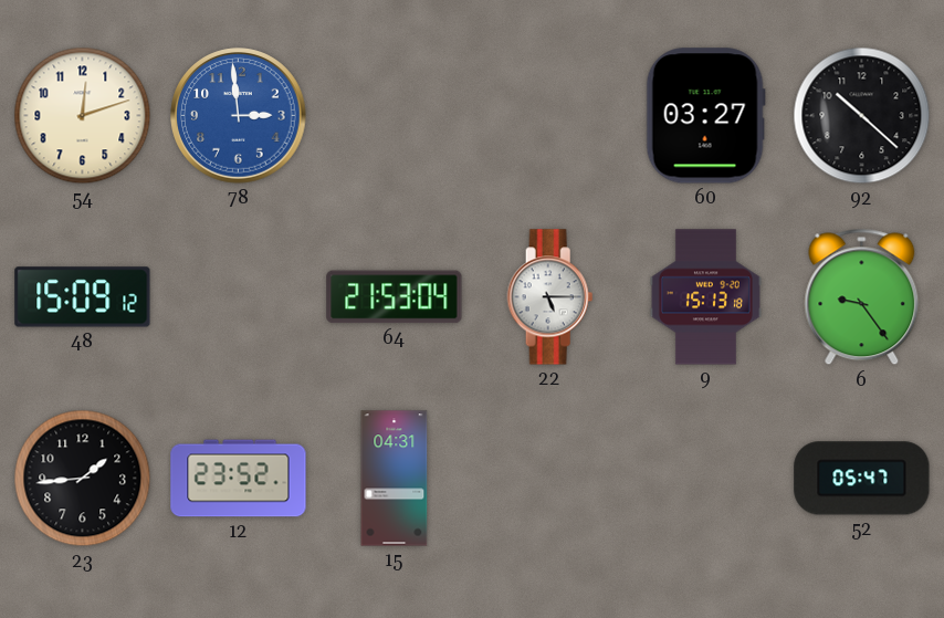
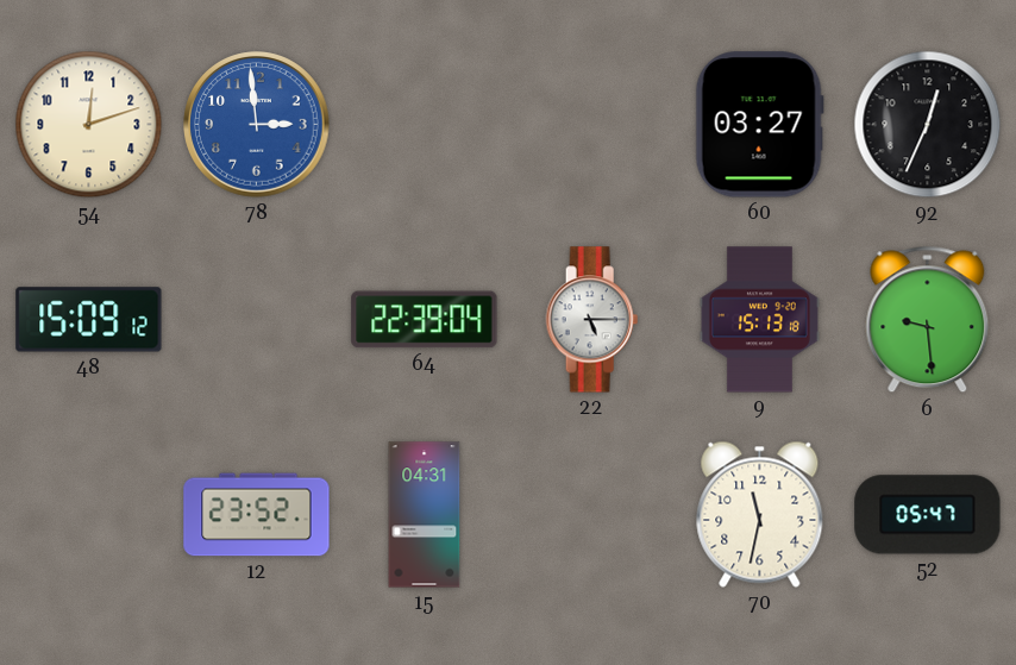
92: 10:22 -> 12:34 (928, 125)
64: 21:53 -> 22:39 (425, 320)
6: 9:24 -> 9:29 (928, 320)
23: 1:44 -> none (83, 479)
70: none -> 11:32 (760, 514)
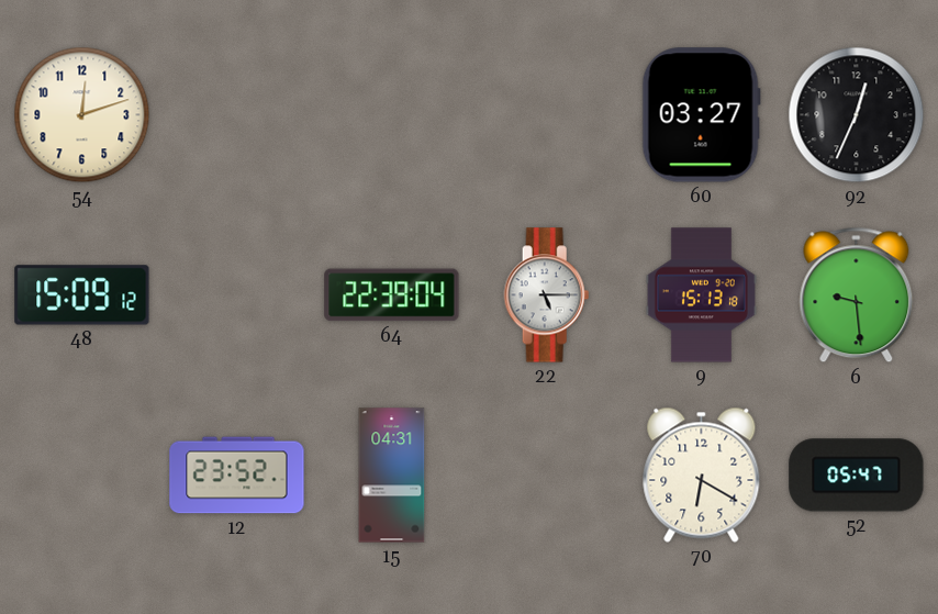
78: 2:59 -> none (257, 125)
70: 11:32 -> 6:20 (702, 475)
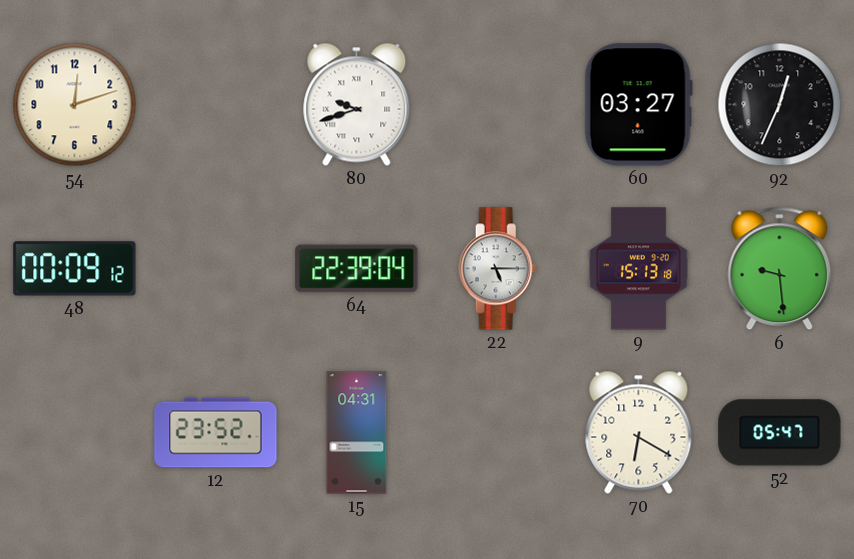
80: none -> 9:42 (357, 104)
48: 15:09 -> 00:09 (75, 269)
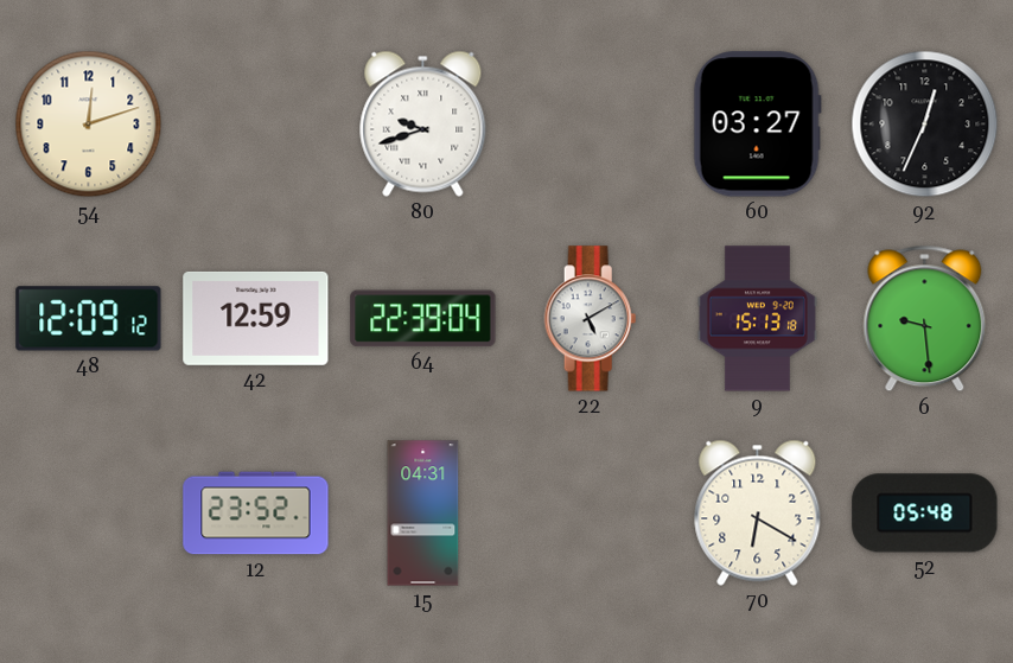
48: 00:09 -> 12:09 (89, 319)
42: none -> 12:59 (256, 318)
22: 5:15 -> 5:10 (591, 319)
52: 05:47 -> 05:48 (925, 514)
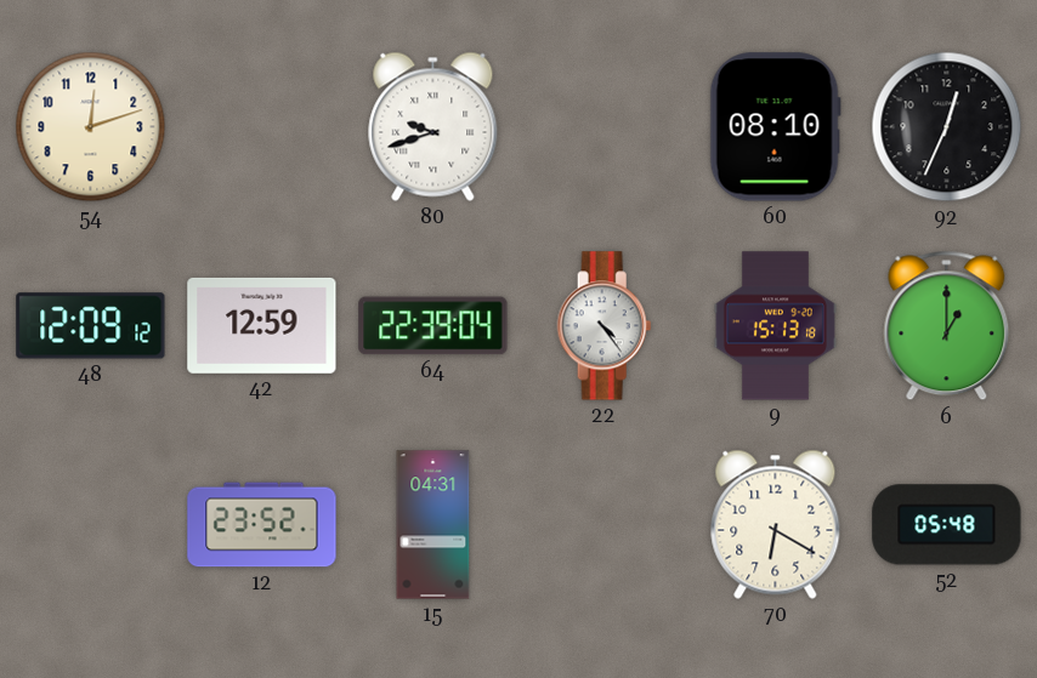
60: 03:27 -> 08:10 (775, 127)
22: 5:10 -> 4:24 (605, 326)
6: 9:29 -> 1:00 (947, 326)
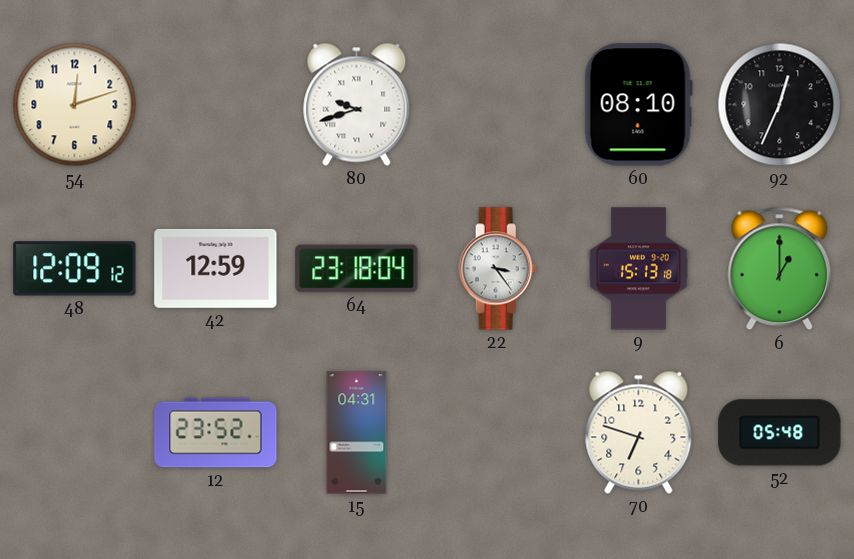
64: 22:39 -> 23:18 (357, 269)
22: 4:24 -> 3:24 (498, 269)
70: 6:20 -> 6:48 (639, 432)
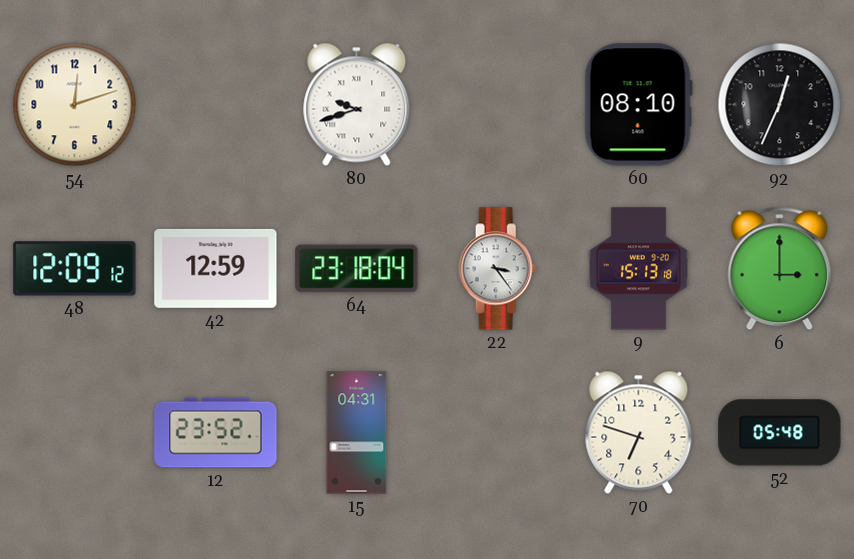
6: 1:00 -> 3:00 (780, 269)
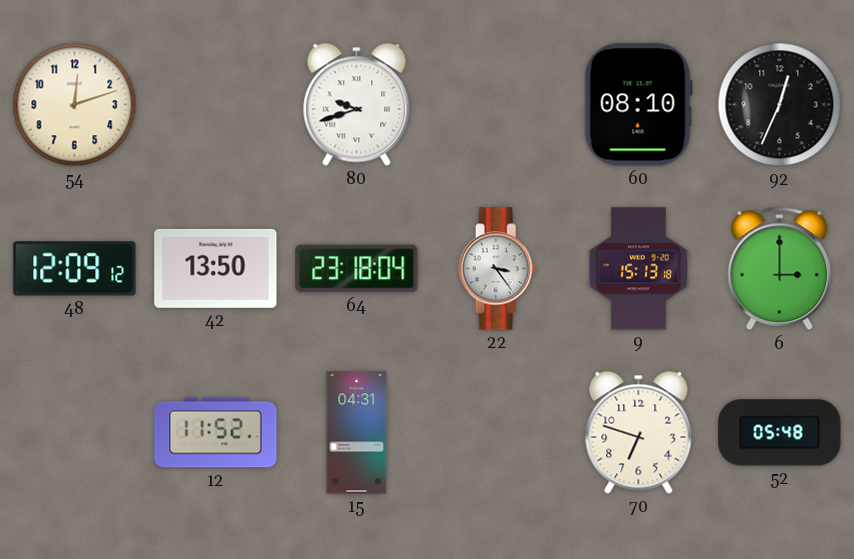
42: 12:59 -> 13:50 (216, 268)
12: 23:52 -> 11:52 (216, 433)
